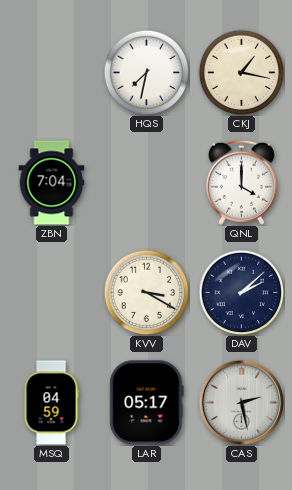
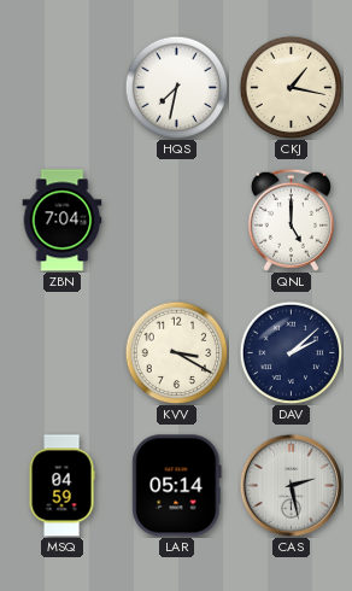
QNL: 4:00 -> 5:00 (291, 220)
LAR: 05:17 -> 05:14 (177, 486)
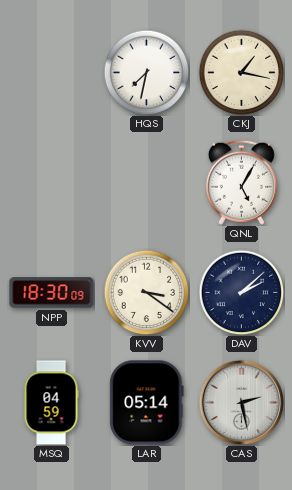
ZBN: 7:04 -> none (63, 221)
QNL: 5:00 -> 5:05 (241, 182)
NPP: none -> 18:30 (52, 293)
KVV: 3:20 -> 3:21 (146, 292)
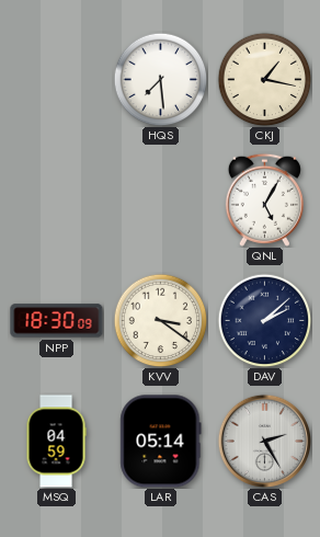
HQS: 7:32 -> 7:29 (160, 79)
CAS: 2:28 -> 2:25 (264, 441)
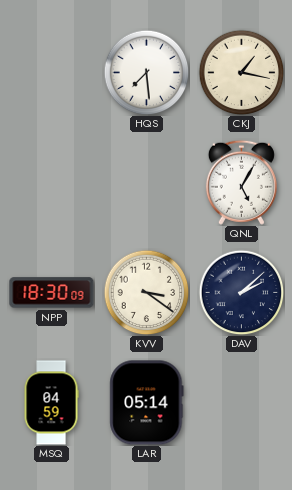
CAS: 2:25 -> none (264, 441)
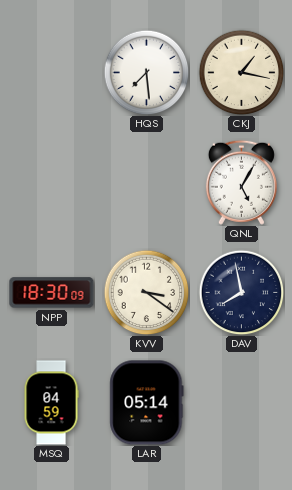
DAV: 2:08 -> 7:58 (241, 292)
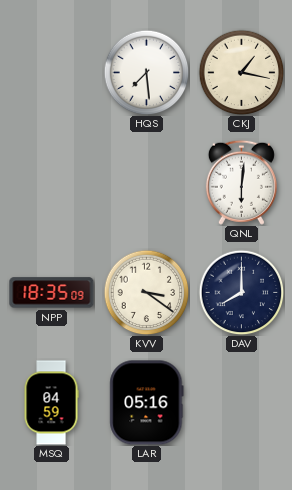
QNL: 5:05 -> 6:01 (241, 182)
NPP: 18:30 -> 18:35 (52, 293)
DAV: 7:58 -> 8:00 (241, 292)
LAR: 05:14 -> 05:16 (147, 403)
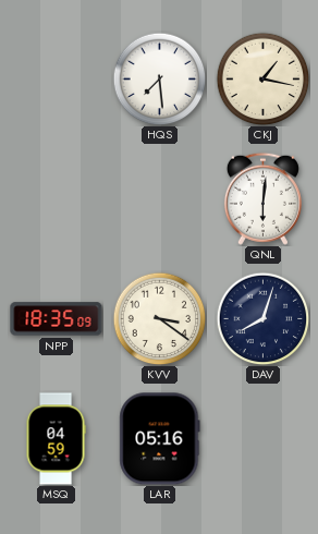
DAV: 8:00 -> 8:03 (262, 318)
